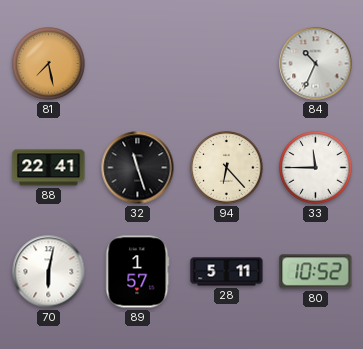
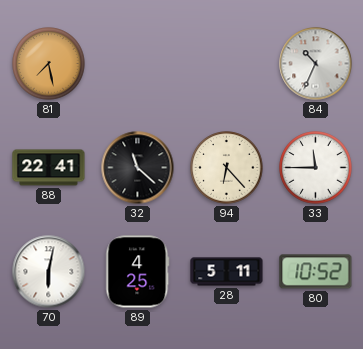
32: 11:27 -> 11:22 (138, 168)
89: 1:57 -> 4:25 (138, 272)
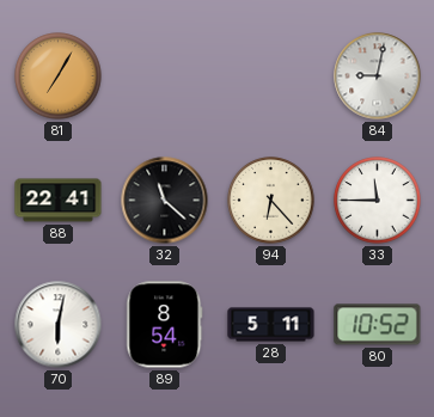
81: 7:28 -> 7:05 (59, 76)
84: 10:34 -> 9:02 (378, 76)
89: 4:25 -> 8:54 (165, 325)
